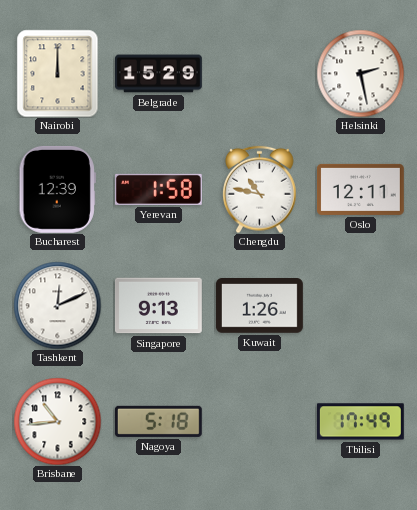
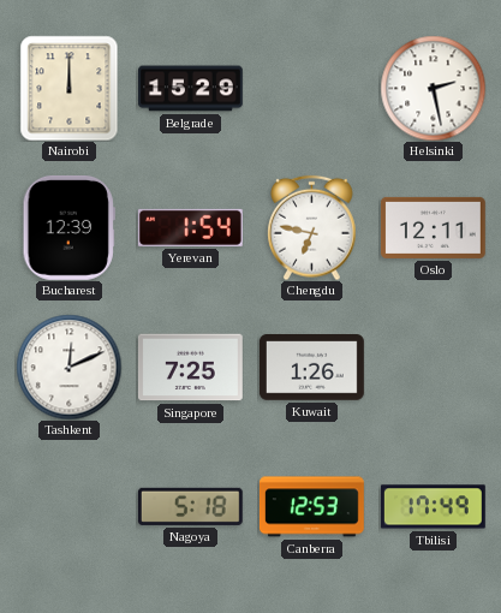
Yerevan: 1:58 -> 1:54 (190, 227)
Chengdu: 10:47 -> 6:47 (312, 227)
Singapore: 9:13 -> 7:25 (190, 368)
Brisbane: 10:44 -> none (57, 421)
Canberra: none -> 12:53 (311, 507)
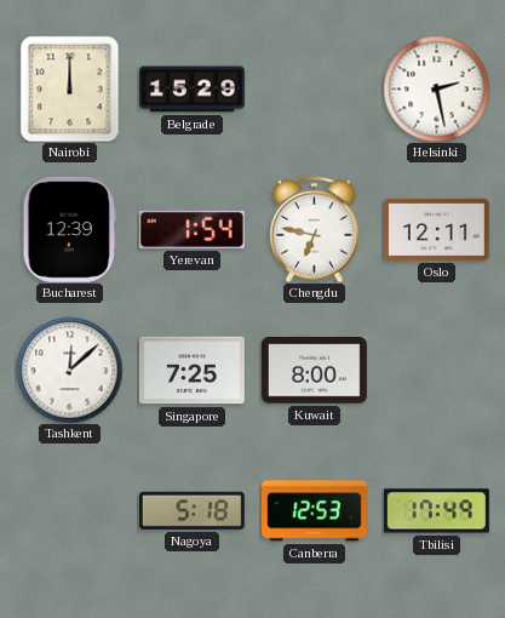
Tashkent: 12:11 -> 12:08 (69, 370)
Kuwait: 1:26 -> 8:00 (314, 371)
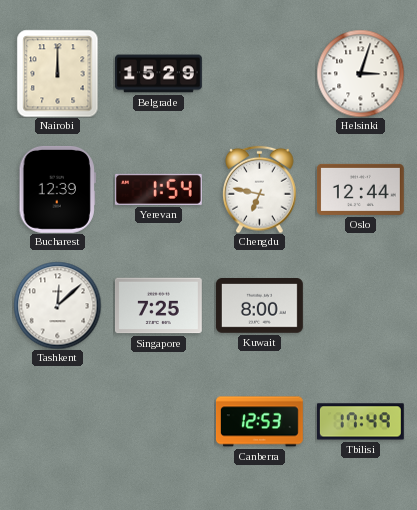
Helsinki: 2:28 -> 3:03 (360, 73)
Oslo: 12:11 -> 12:44 (360, 189)
Nagoya: 5:18 -> none (191, 510)
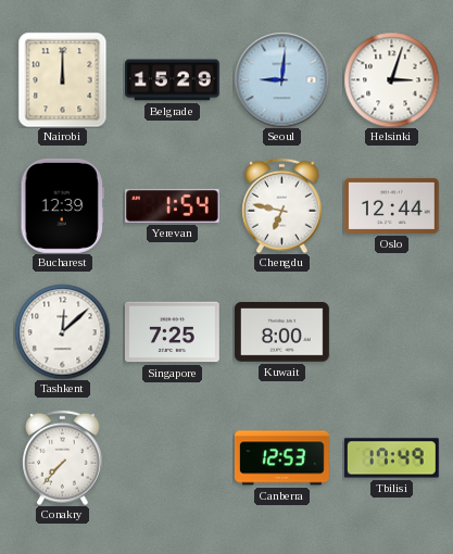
Seoul: none -> 9:01 (281, 79)
Conakry: none -> 7:37 (63, 457)
